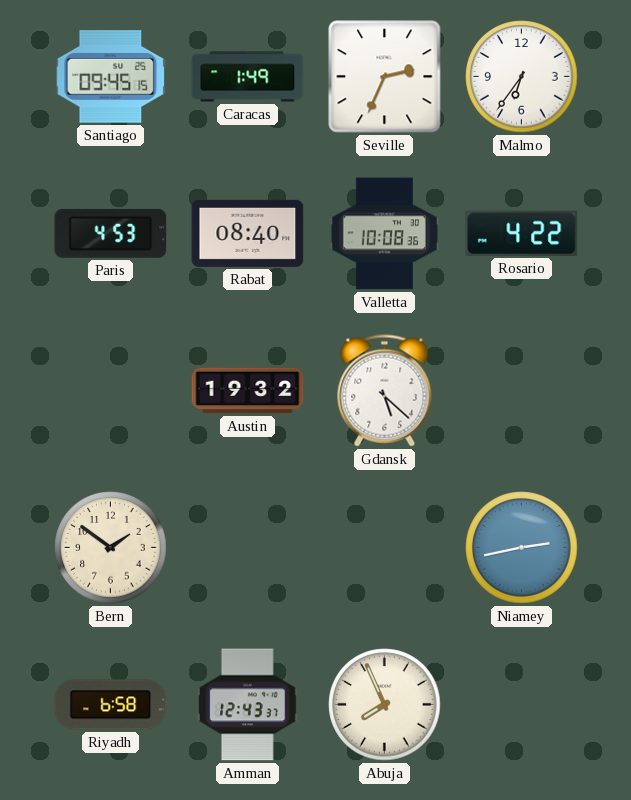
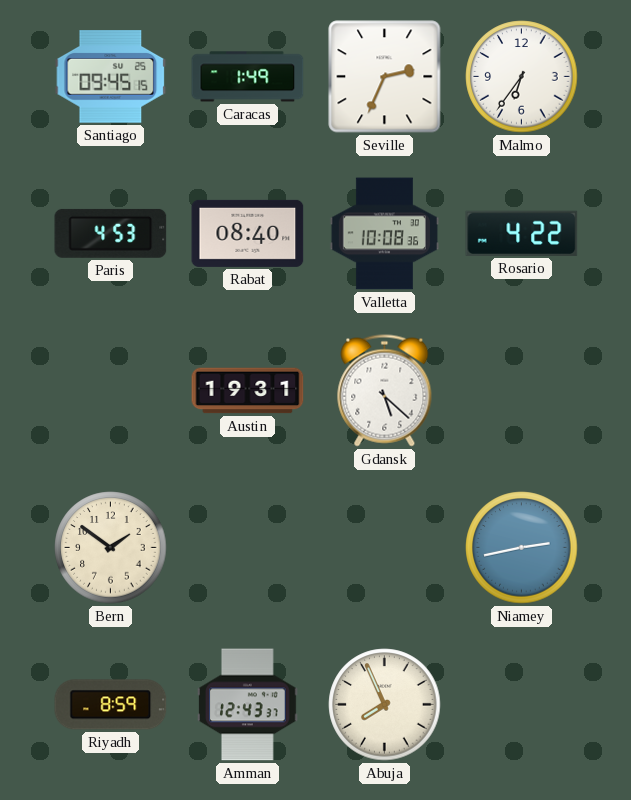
Austin: 19:32 -> 19:31 (248, 391)
Riyadh: 6:58 -> 8:59 (111, 705)
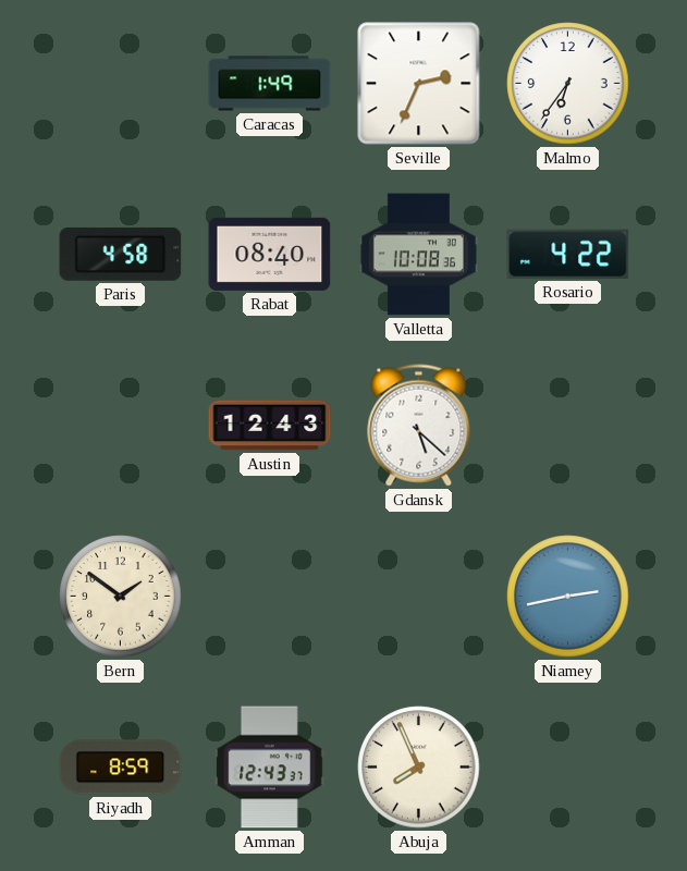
Santiago: 09:45 -> none (111, 77)
Paris: 4:53 -> 4:58 (121, 254)
Austin: 19:31 -> 12:43 (270, 426)
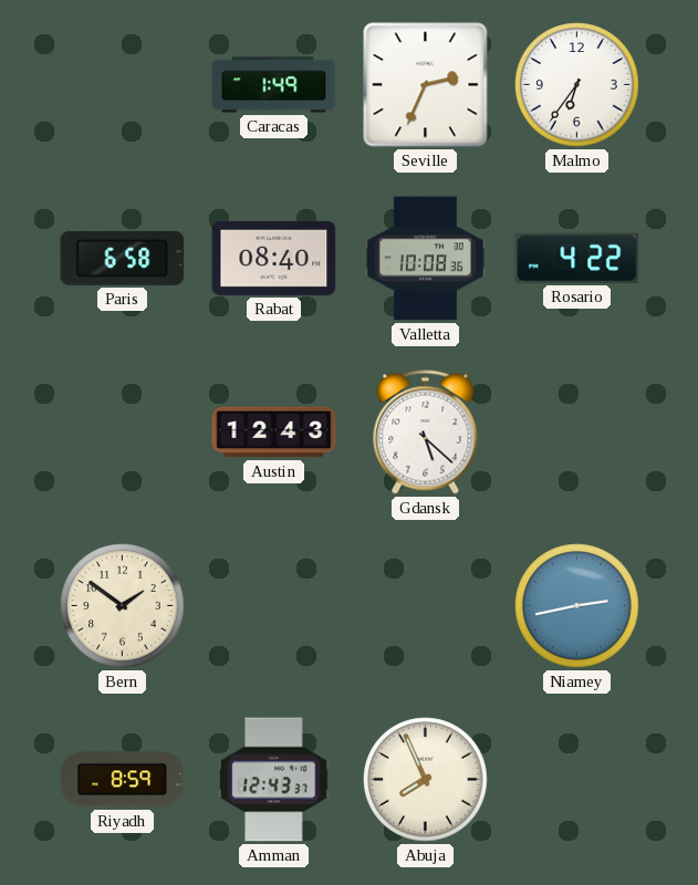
Paris: 4:58 -> 6:58 (123, 258)
